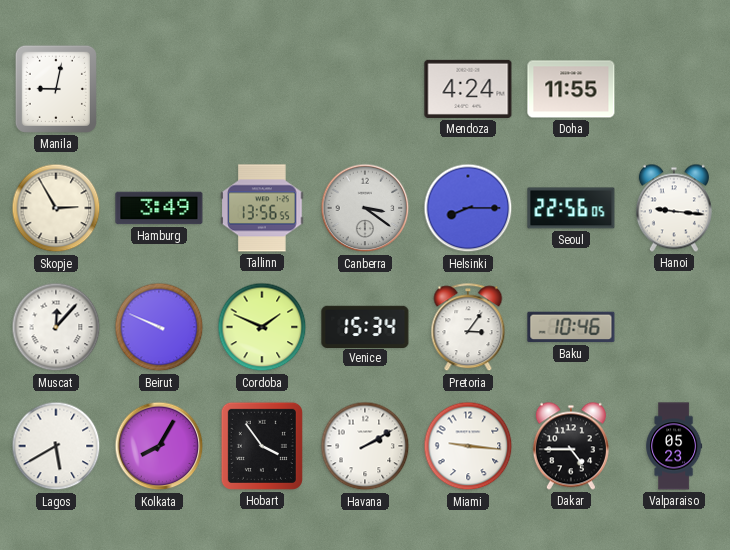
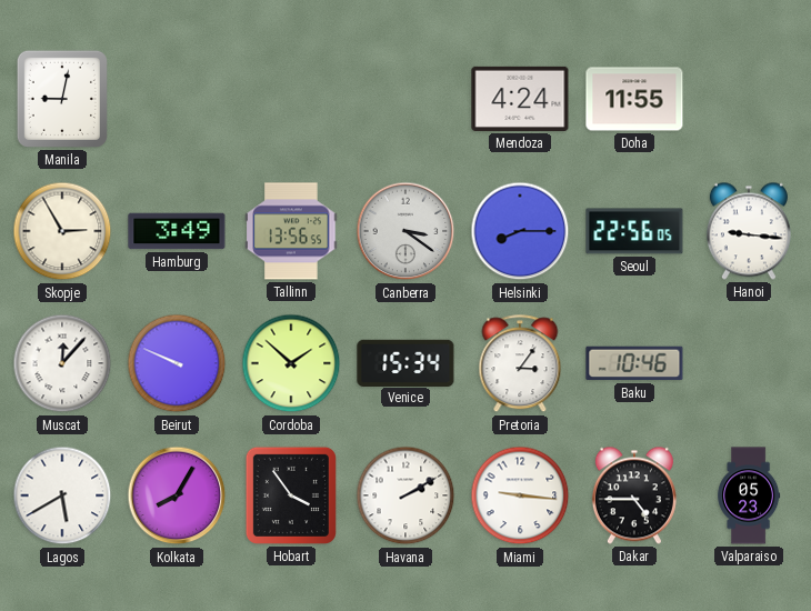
Cordoba: 1:49 -> 1:52 (291, 363)
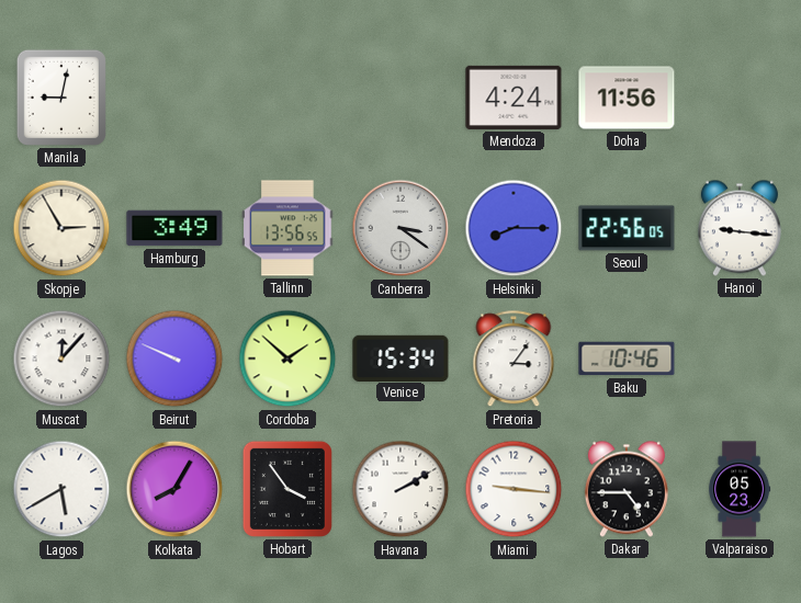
Doha: 11:55 -> 11:56 (627, 98)
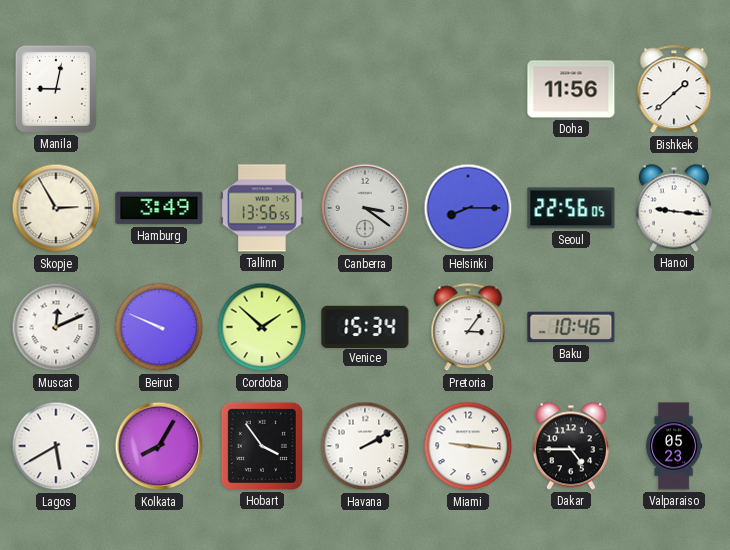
Mendoza: 4:24 -> none (514, 98)
Bishkek: none -> 1:38 (674, 90)
Muscat: 12:07 -> 12:11 (56, 327)
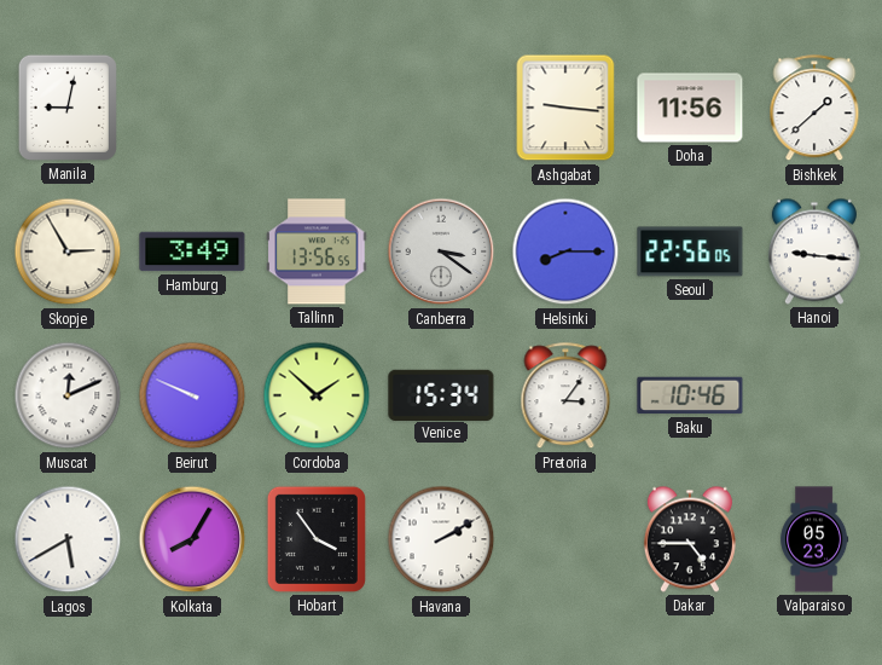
Ashgabat: none -> 9:16 (565, 108)
Miami: 9:16 -> none (468, 446)
